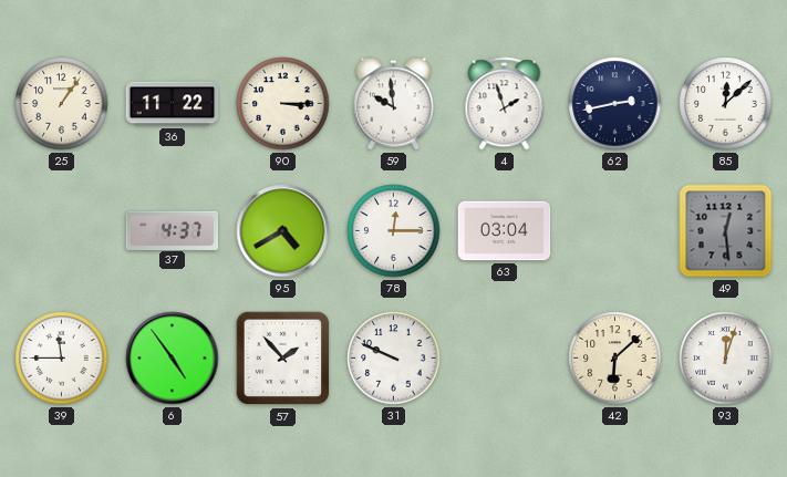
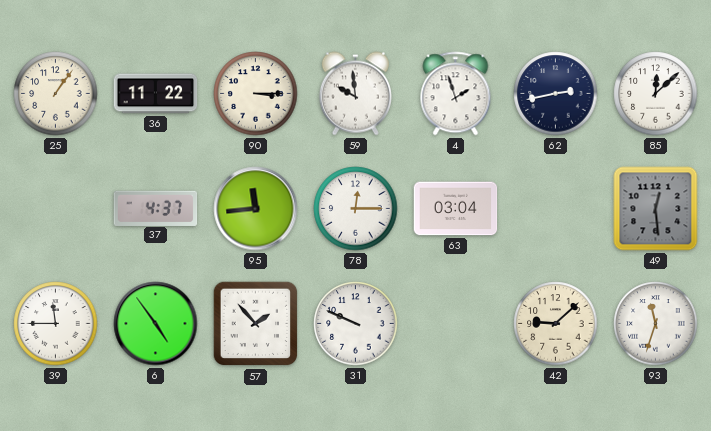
95: 4:40 -> 11:44 (256, 209)
42: 6:08 -> 9:08 (556, 324)
93: 12:03 -> 11:33 (656, 324)
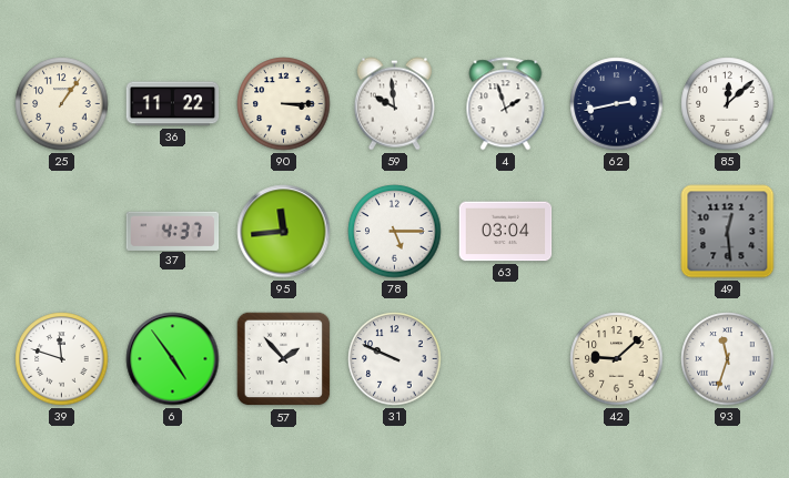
78: 12:15 -> 5:15 (395, 232)
39: 11:45 -> 11:48 (62, 359)
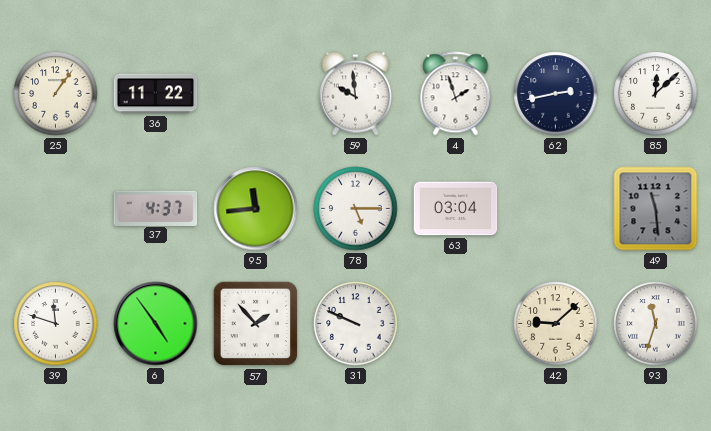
90: 3:15 -> none (284, 104)
49: 12:29 -> 11:29 (656, 209)
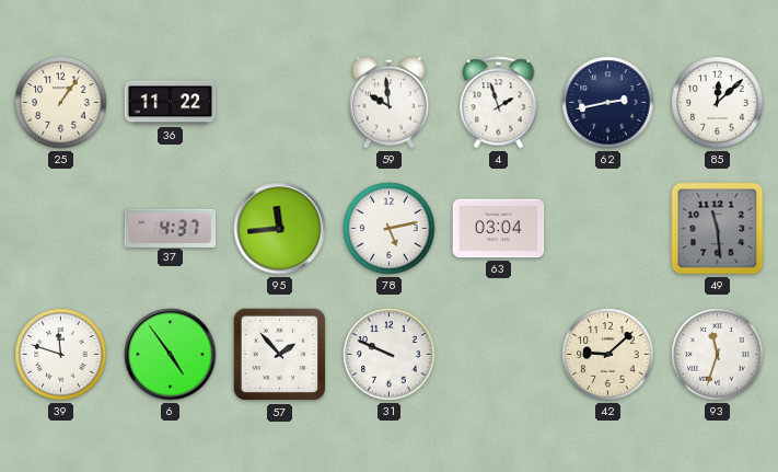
78: 5:15 -> 5:13 (390, 229)
